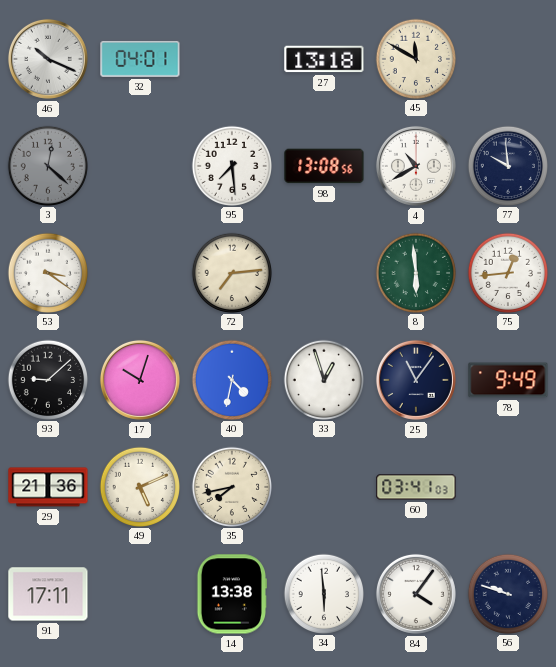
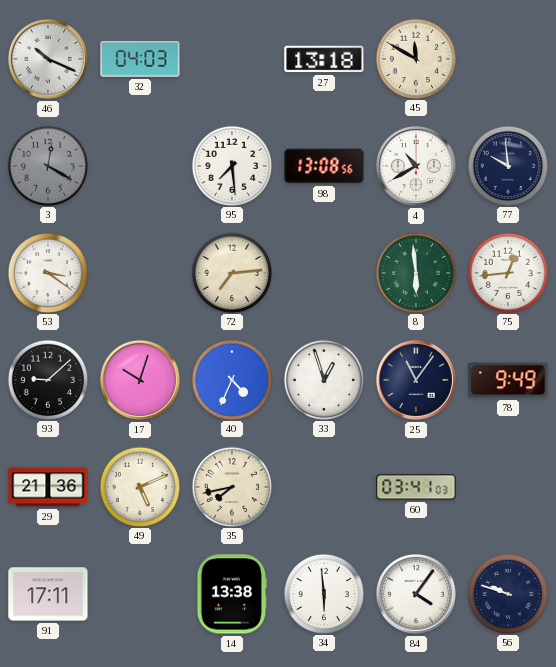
32: 04:01 -> 04:03 (140, 59)
3: 12:22 -> 12:20 (47, 165)
40: 4:32 -> 4:34 (231, 379)
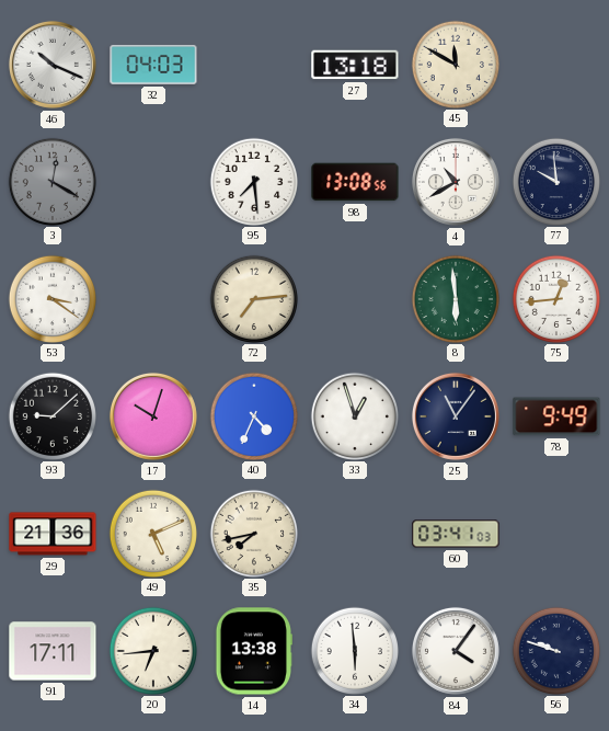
20: none -> 6:44 (152, 650)
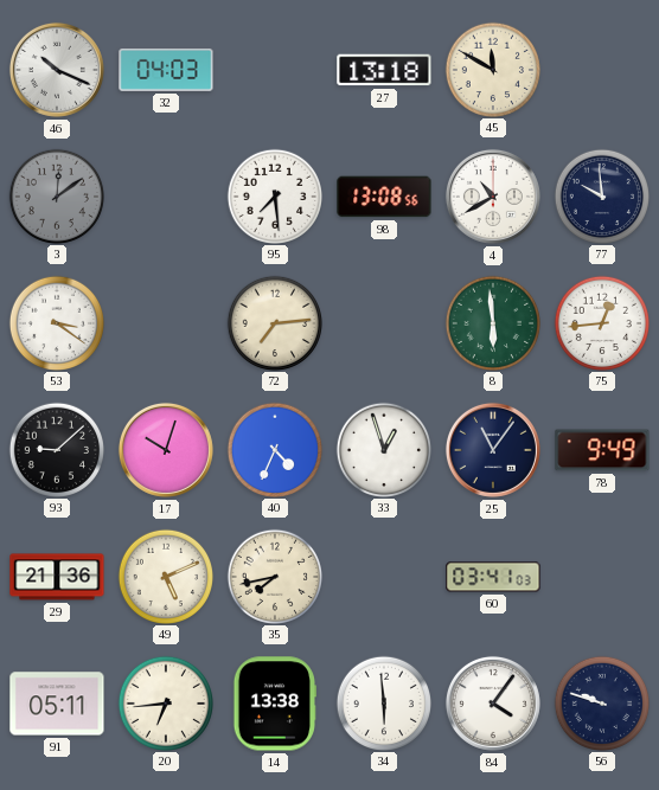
3: 12:20 -> 12:09 (56, 195)
91: 17:11 -> 05:11 (57, 704)
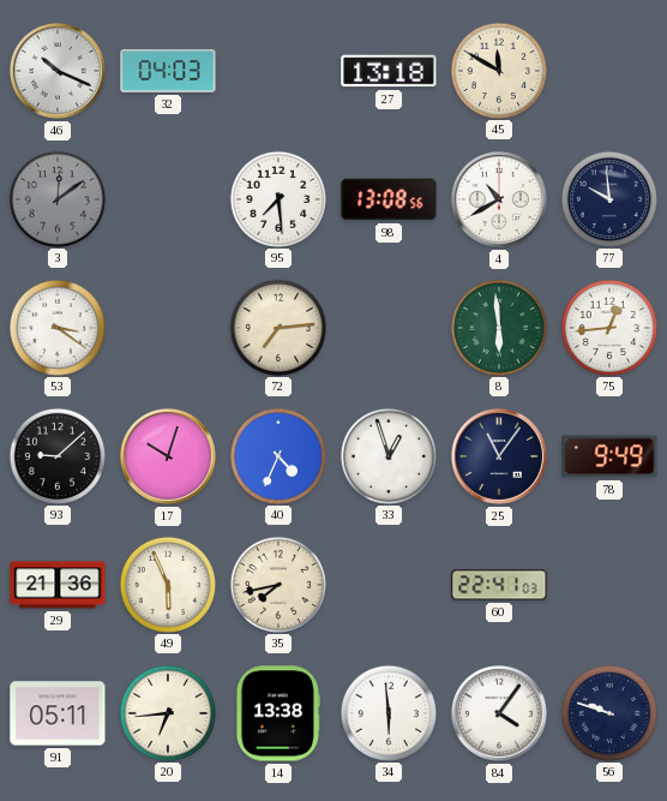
49: 5:11 -> 5:56 (167, 584)
60: 03:41 -> 22:41 (499, 585)
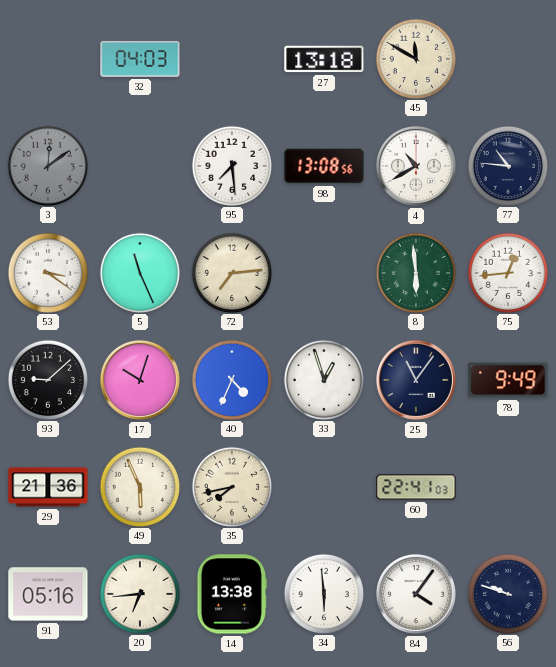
46: 10:19 -> none (58, 71)
77: 9:59 -> 10:46 (507, 165)
5: none -> 11:26 (139, 272)
91: 05:11 -> 05:16 (48, 594)
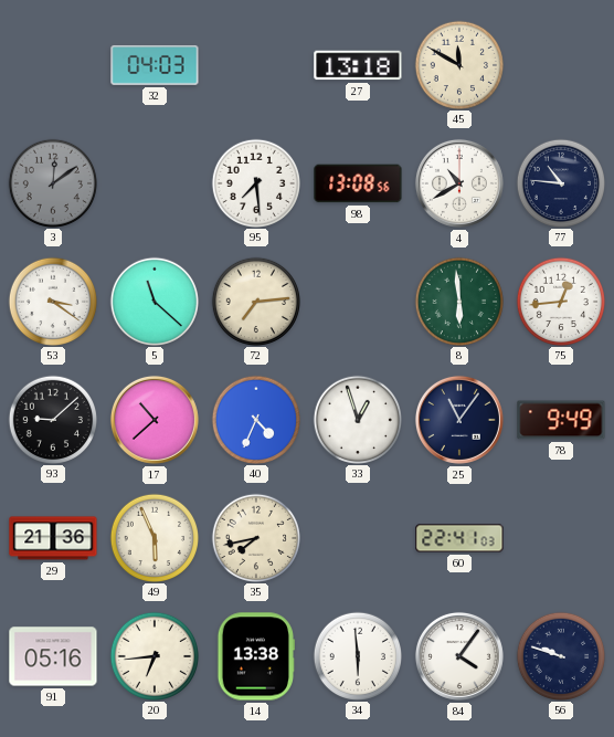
5: 11:26 -> 11:22 (153, 301)
17: 10:03 -> 10:38 (155, 420)
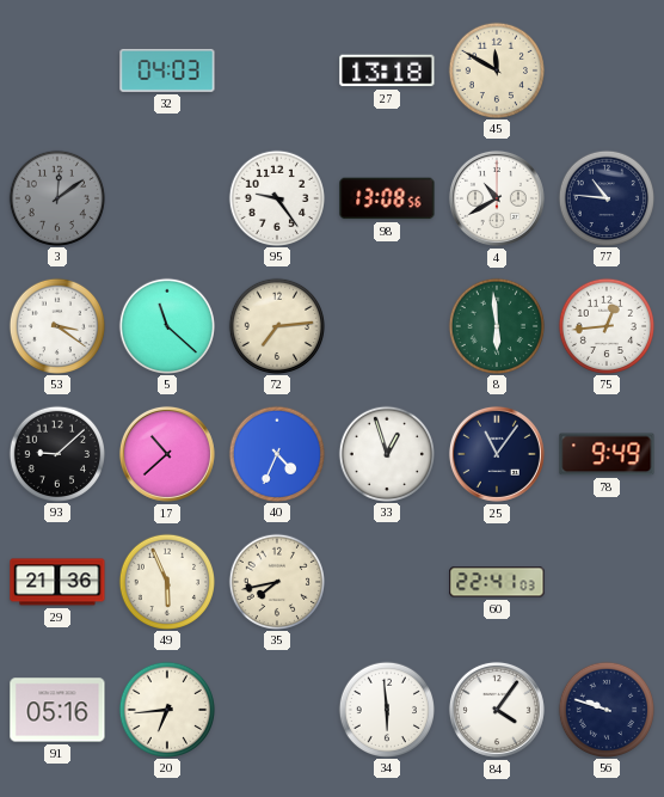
95: 7:29 -> 9:24 (276, 197)
14: 13:38 -> none (255, 656)
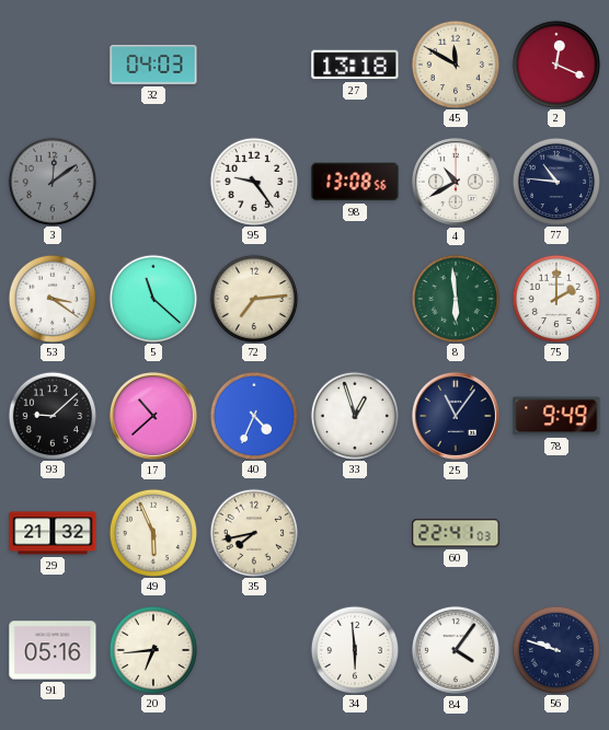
2: none -> 12:19 (555, 63)
75: 12:44 -> 2:00 (555, 298)
29: 21:36 -> 21:32 (53, 533)
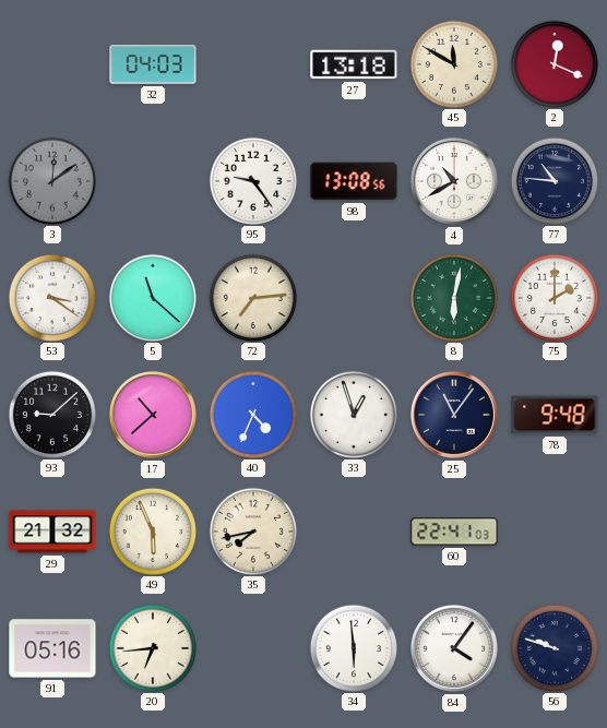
8: 5:59 -> 6:02 (453, 297)
78: 9:49 -> 9:48 (555, 415)
